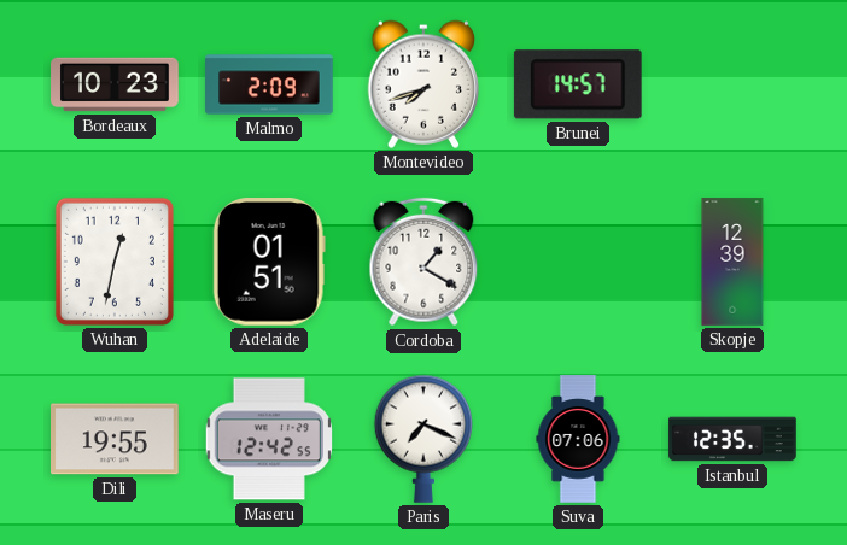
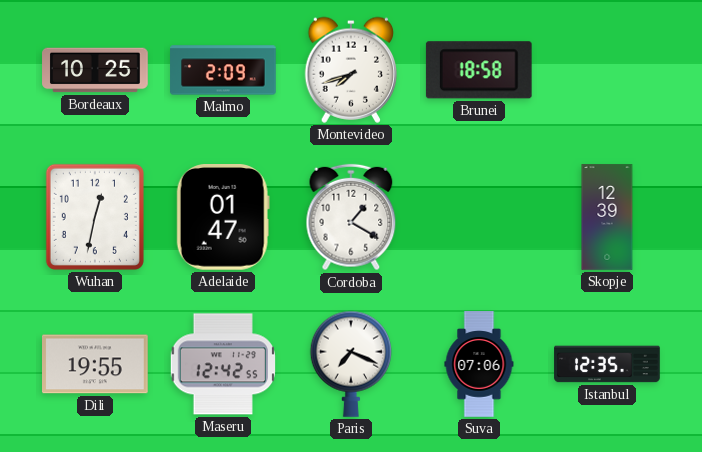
Bordeaux: 10:23 -> 10:25 (95, 70)
Brunei: 14:57 -> 18:58 (479, 70)
Adelaide: 01:51 -> 01:47 (223, 218)
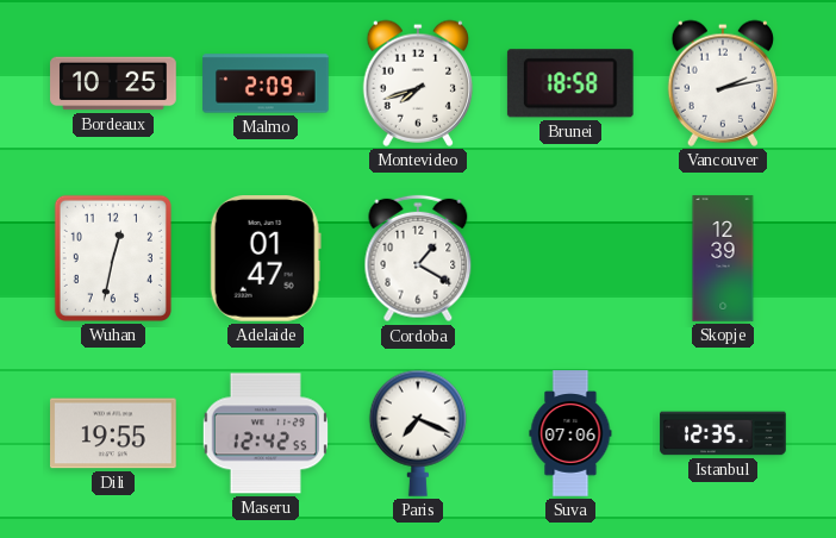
Vancouver: none -> 2:13 (723, 83)
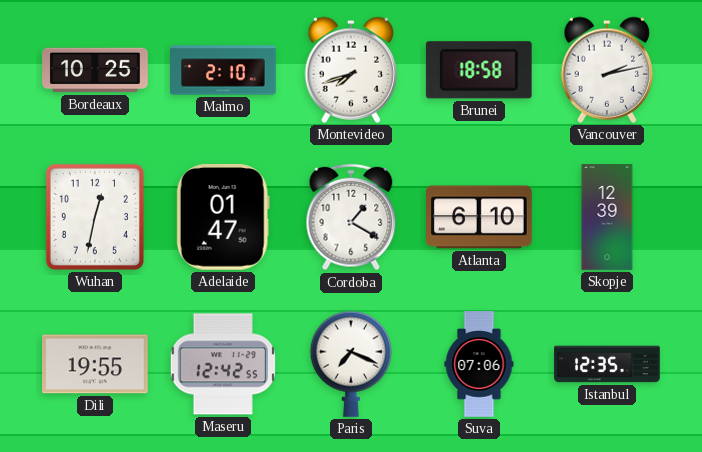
Malmo: 2:09 -> 2:10 (223, 70)
Atlanta: none -> 6:10 (480, 217)
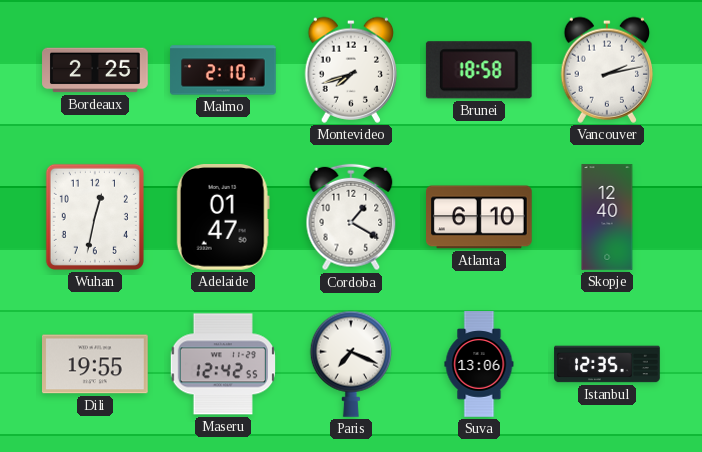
Bordeaux: 10:25 -> 2:25 (95, 70)
Skopje: 12:39 -> 12:40 (607, 217)
Suva: 07:06 -> 13:06 (479, 364)
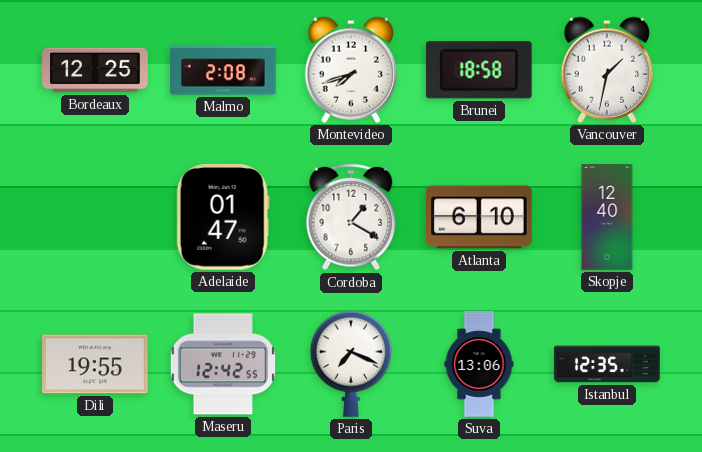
Bordeaux: 2:25 -> 12:25 (95, 70)
Malmo: 2:10 -> 2:08 (223, 70)
Vancouver: 2:13 -> 1:32 (607, 70)
Wuhan: 12:32 -> none (95, 217)
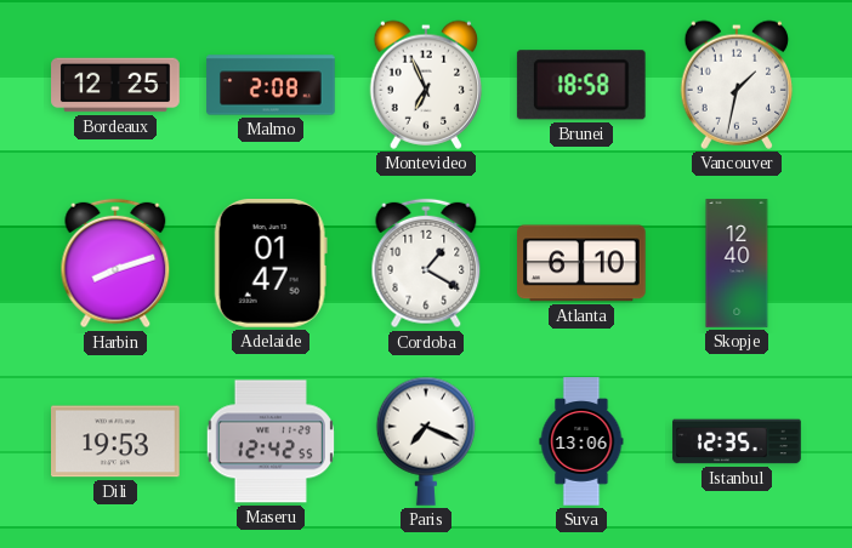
Montevideo: 7:42 -> 6:56 (426, 85)
Harbin: none -> 8:12 (115, 263)
Dili: 19:55 -> 19:53 (117, 441)
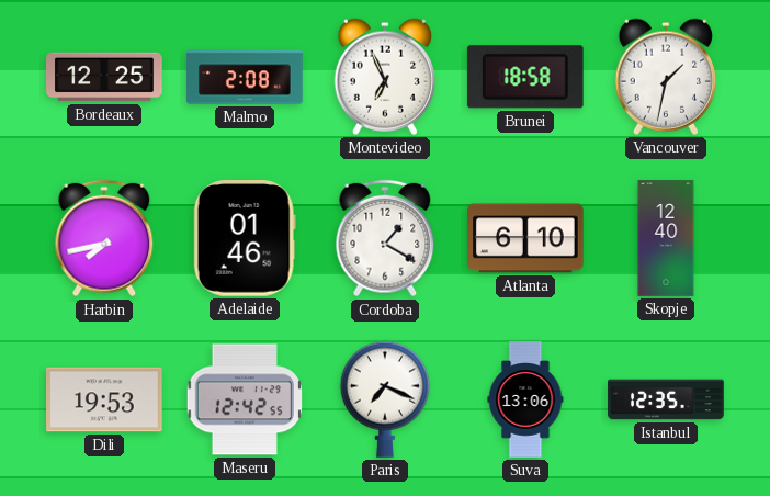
Harbin: 8:12 -> 7:43 (104, 238)
Adelaide: 01:47 -> 01:46 (245, 239)
